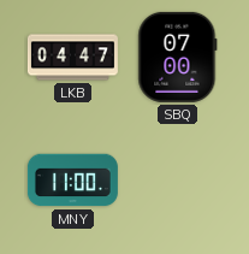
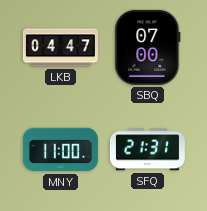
SFQ: none -> 21:31 (147, 150)
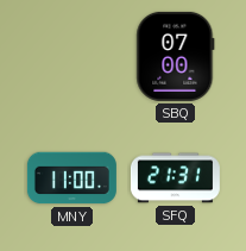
LKB: 04:47 -> none (60, 48)
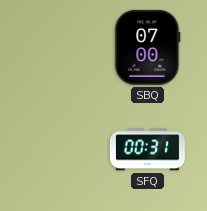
MNY: 11:00 -> none (71, 178)
SFQ: 21:31 -> 00:31 (147, 150)
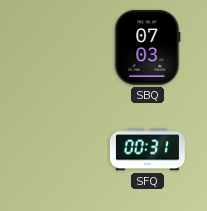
SBQ: 07:00 -> 07:03 (148, 47)
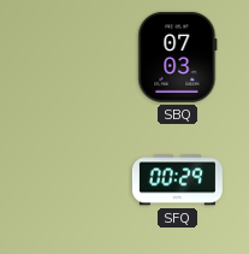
SFQ: 00:31 -> 00:29 (177, 181)
